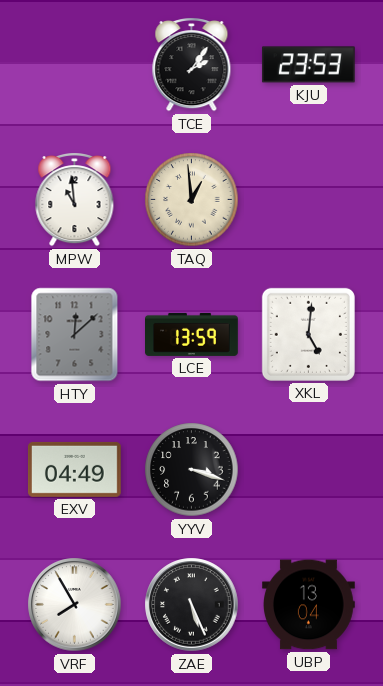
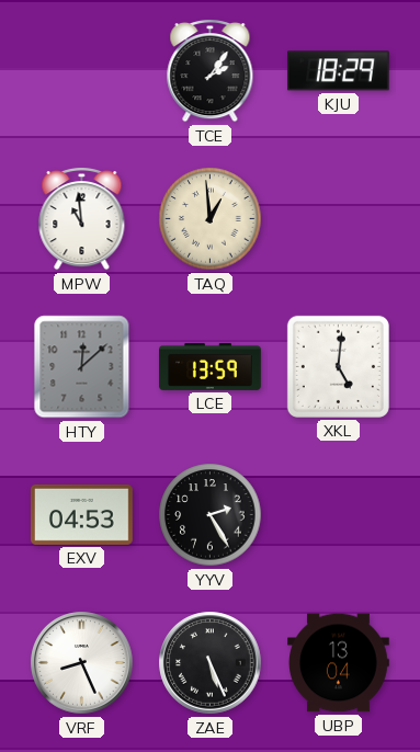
KJU: 23:53 -> 18:29 (338, 71)
EXV: 04:49 -> 04:53 (82, 514)
YYV: 3:18 -> 2:25 (211, 515)
VRF: 7:55 -> 8:26 (82, 663)
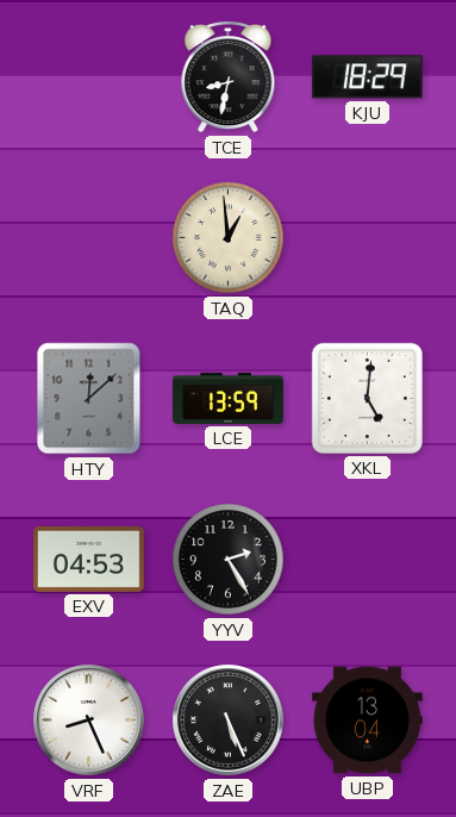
TCE: 2:06 -> 8:32 (229, 77)
MPW: 10:59 -> none (82, 219)
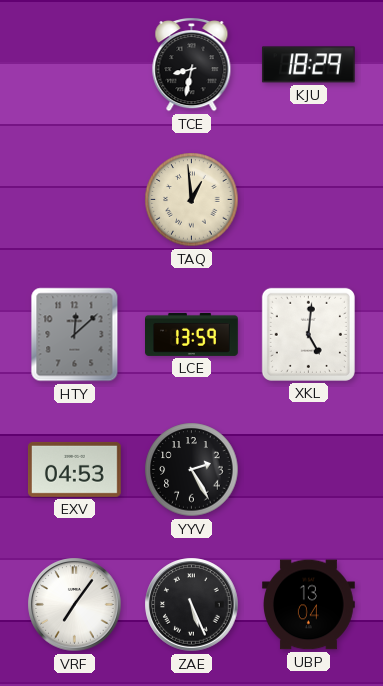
VRF: 8:26 -> 7:06 (75, 605)
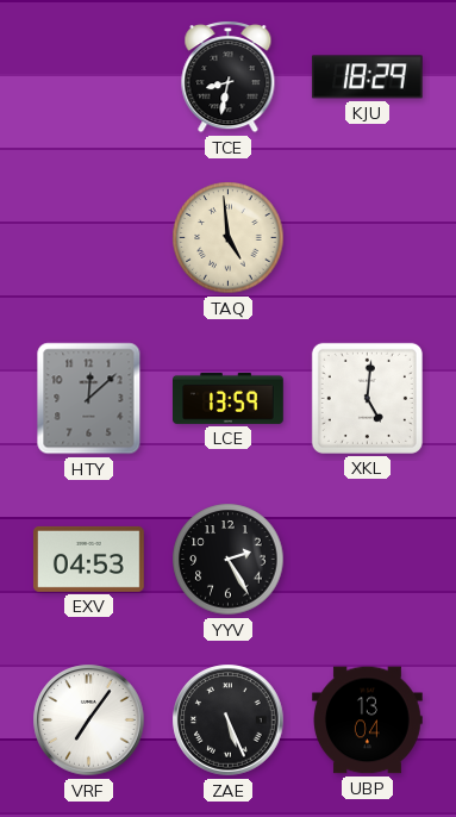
TAQ: 12:59 -> 4:59 (229, 238)
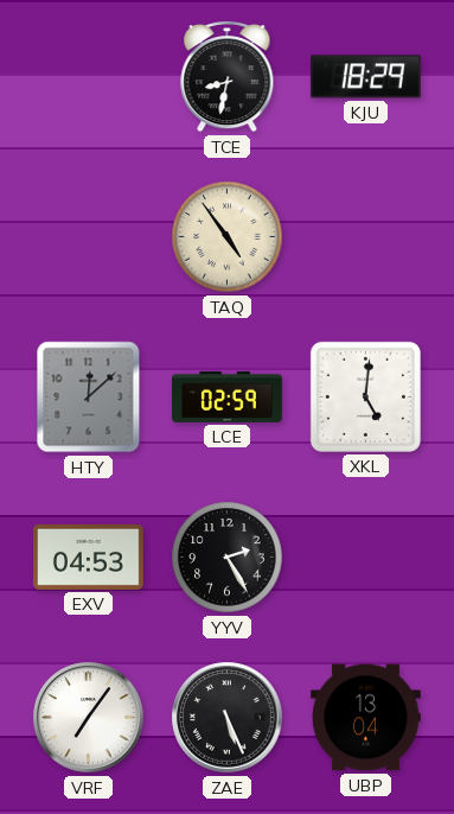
TAQ: 4:59 -> 4:54 (228, 237)
LCE: 13:59 -> 02:59 (228, 396)
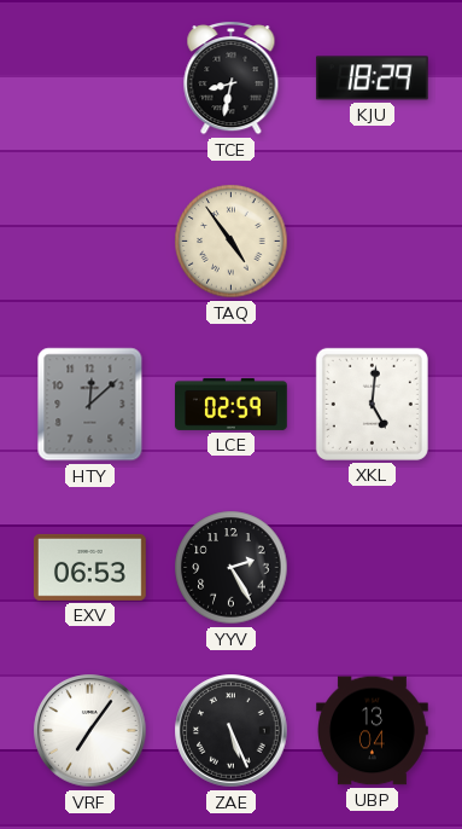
EXV: 04:53 -> 06:53 (90, 567)
